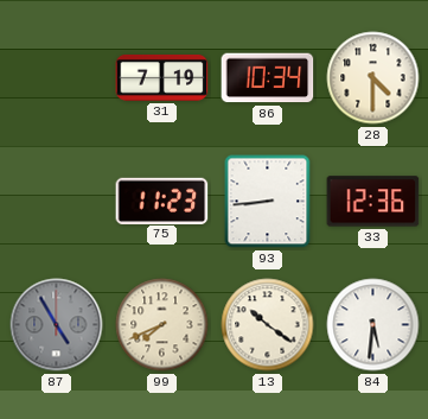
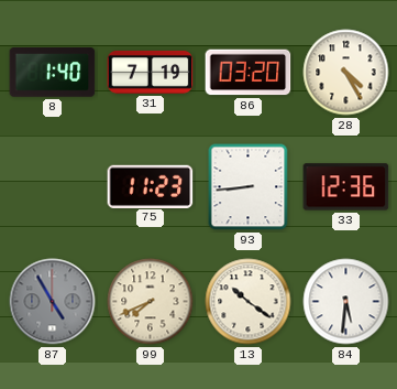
8: none -> 1:40 (53, 73)
86: 10:34 -> 03:20 (249, 73)
28: 4:30 -> 4:25 (346, 73)
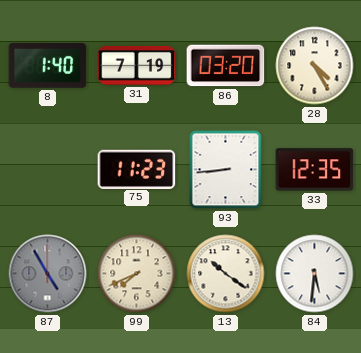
33: 12:36 -> 12:35 (315, 170)
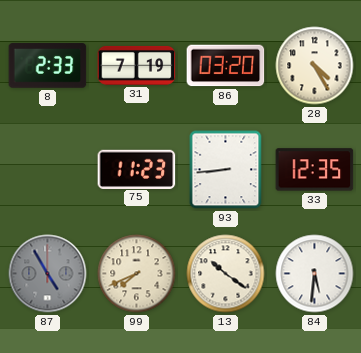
8: 1:40 -> 2:33 (48, 66)
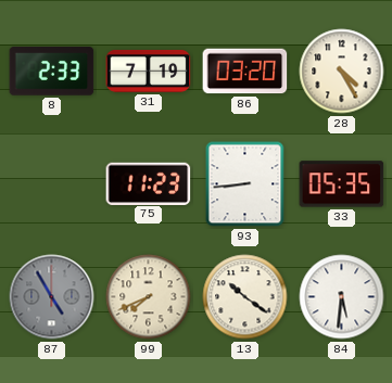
33: 12:35 -> 05:35 (342, 184)
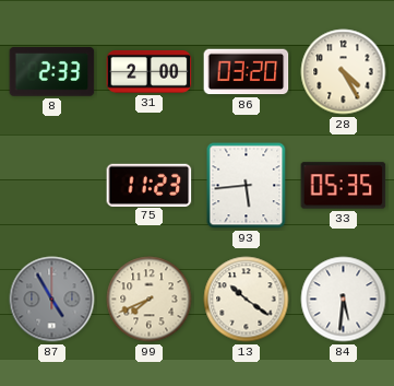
31: 7:19 -> 2:00 (150, 72)
93: 8:44 -> 5:44 (247, 186)
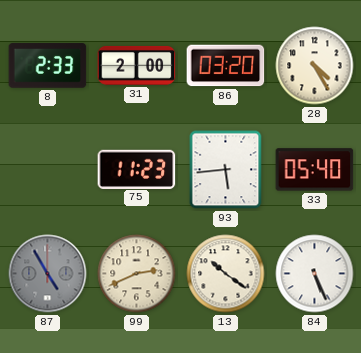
33: 05:35 -> 05:40 (315, 170)
99: 7:41 -> 2:41 (137, 274)
84: 5:31 -> 5:26 (315, 274)
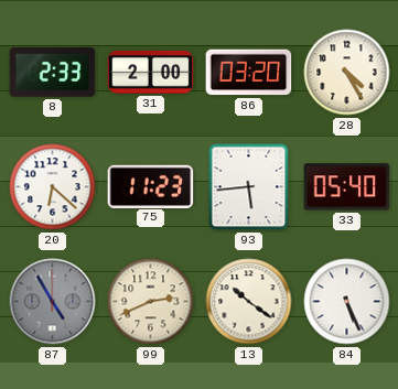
20: none -> 6:22 (53, 187)
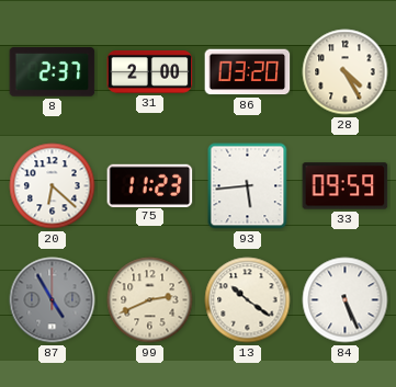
8: 2:33 -> 2:37 (53, 72)
33: 05:40 -> 09:59 (346, 186)
